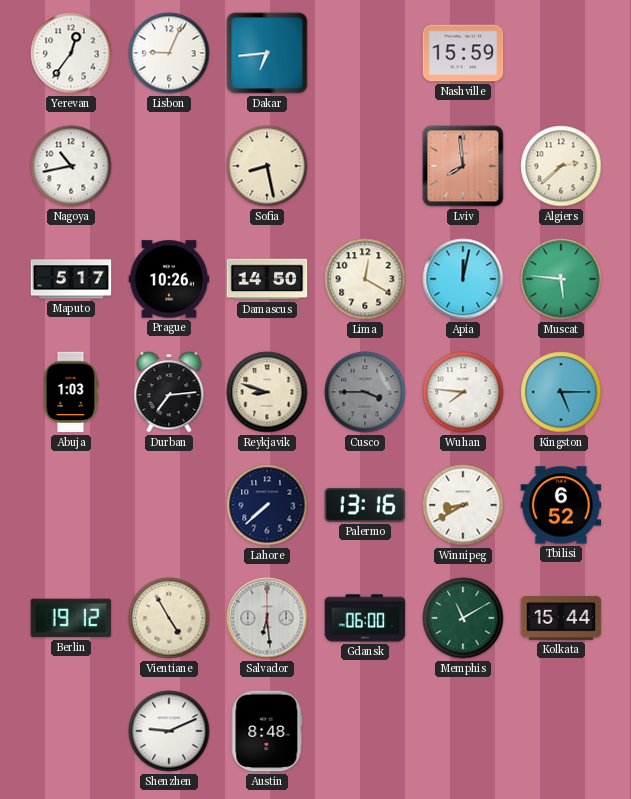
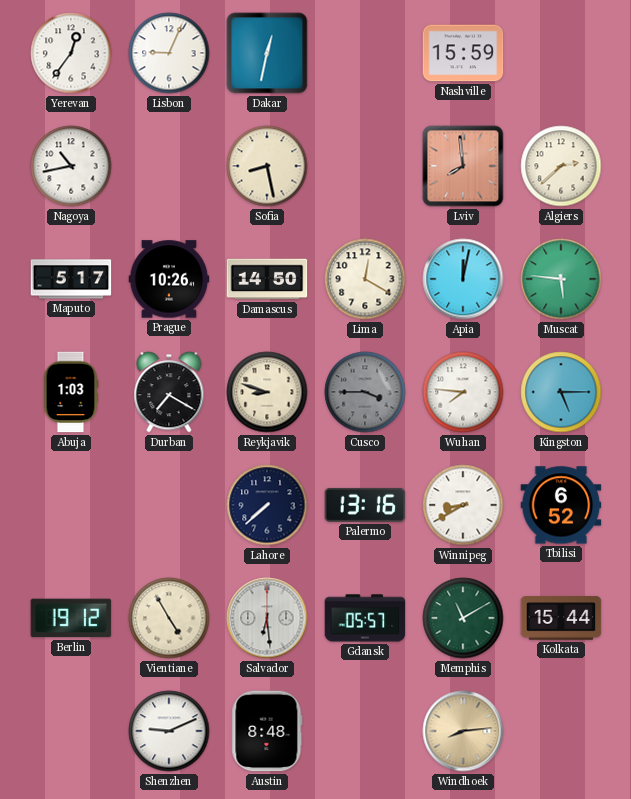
Dakar: 6:44 -> 12:32 (267, 53)
Durban: 7:14 -> 7:20 (169, 392)
Gdansk: 06:00 -> 05:57 (365, 618)
Windhoek: none -> 8:14 (463, 731)
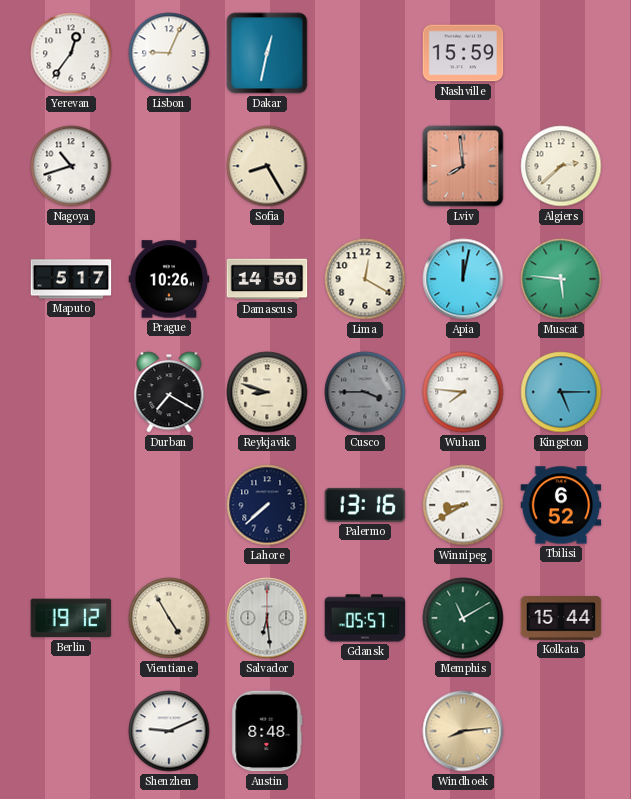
Nagoya: 10:43 -> 10:42 (71, 166)
Sofia: 8:28 -> 8:25 (267, 166)
Abuja: 1:03 -> none (71, 392)
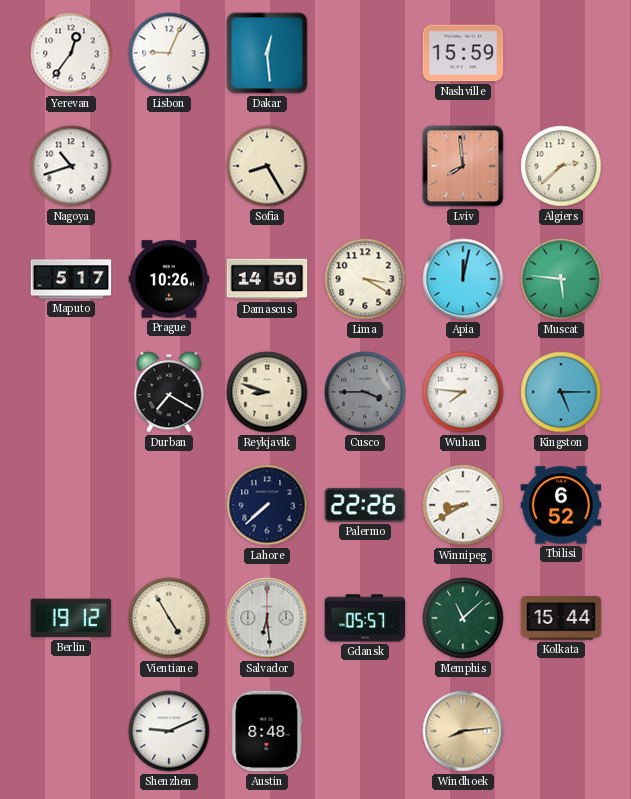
Dakar: 12:32 -> 12:29 (267, 53)
Lima: 12:20 -> 3:20 (365, 279)
Palermo: 13:16 -> 22:26 (365, 505)
Memphis: 11:10 -> 11:08 (463, 618)
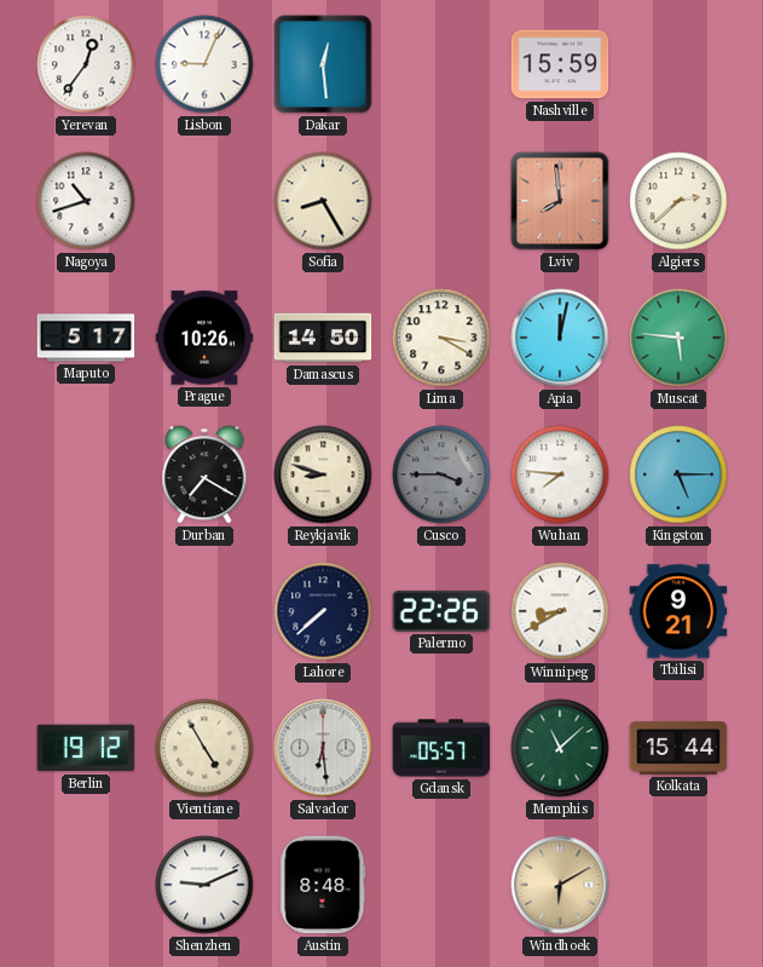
Tbilisi: 6:52 -> 9:21 (678, 611)
Windhoek: 8:14 -> 6:10 (560, 885)
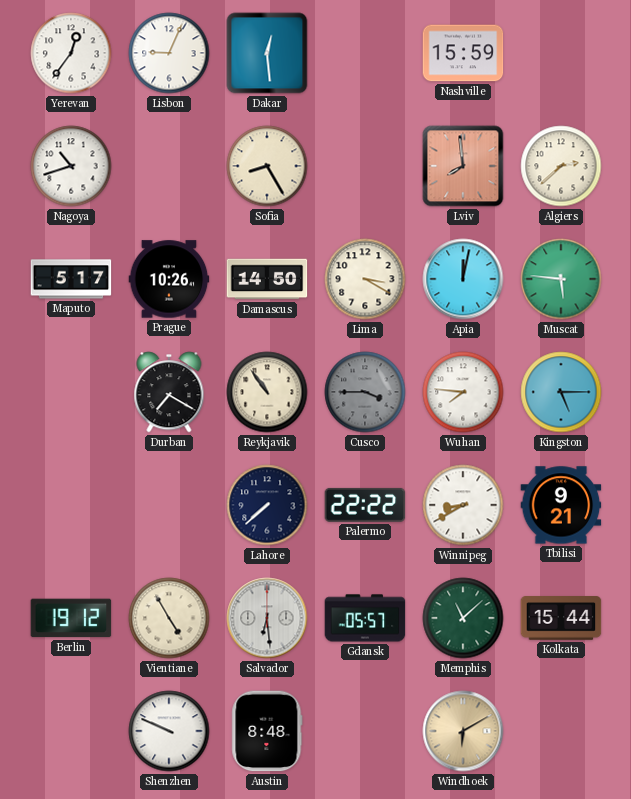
Reykjavik: 8:48 -> 10:54 (267, 392)
Palermo: 22:26 -> 22:22 (365, 505)
Shenzhen: 9:11 -> 9:49 (169, 731)
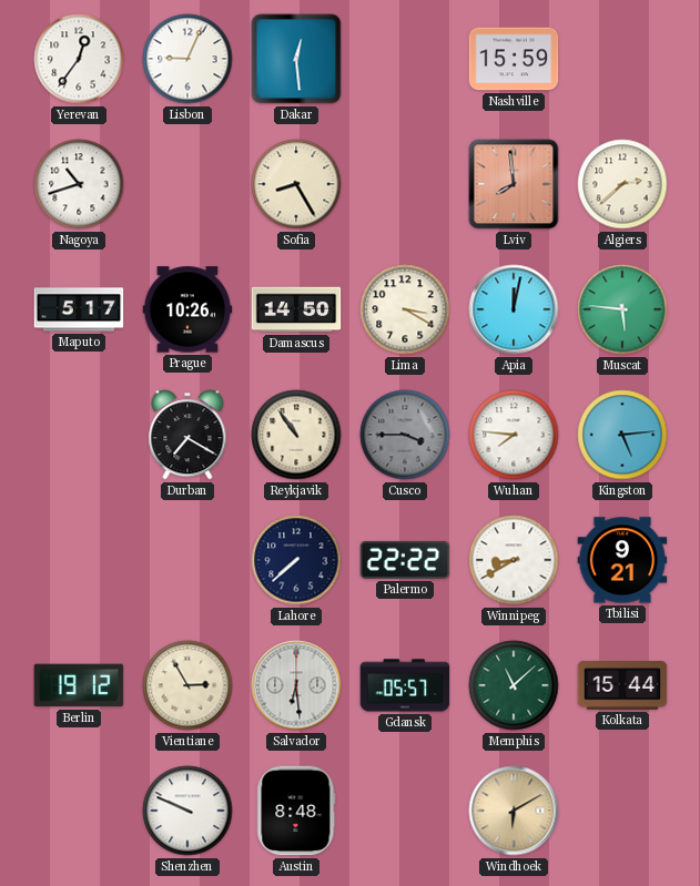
Kingston: 5:15 -> 5:14 (622, 435)
Vientiane: 4:55 -> 2:55 (187, 685)
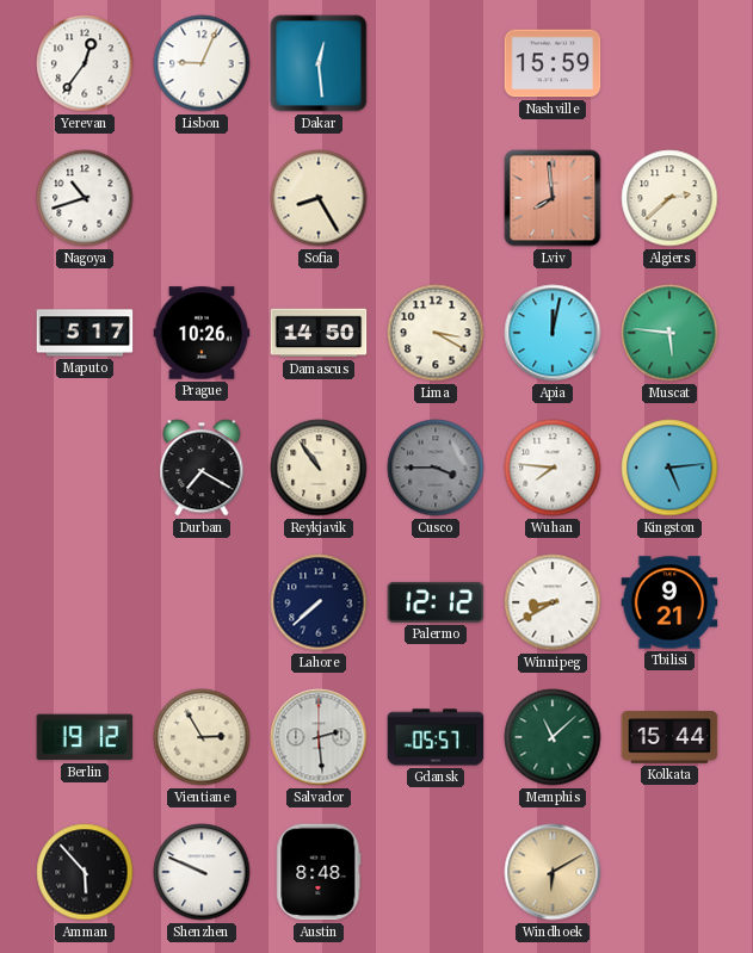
Palermo: 22:22 -> 12:12 (436, 602)
Salvador: 6:29 -> 2:29 (319, 737)
Amman: none -> 5:53 (85, 872)
